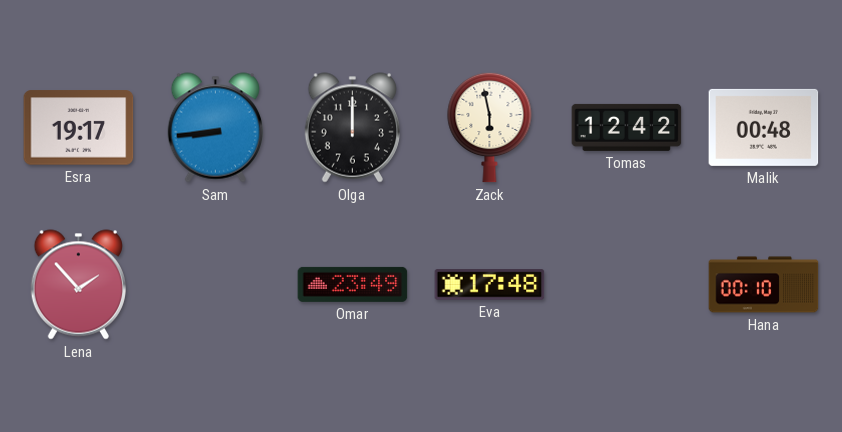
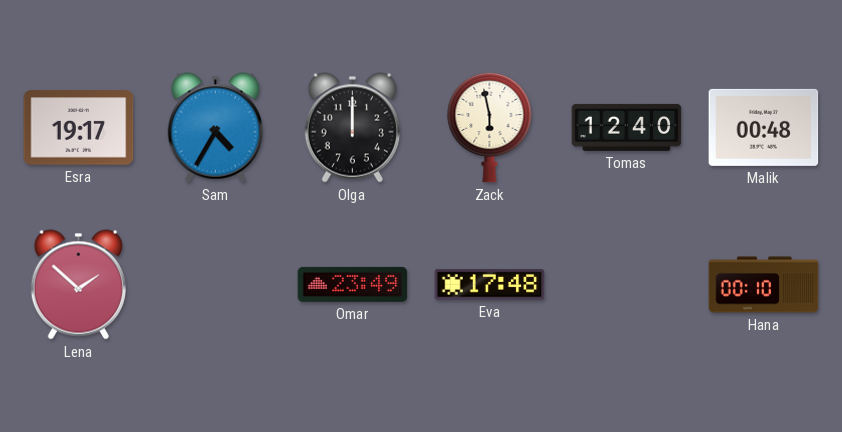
Sam: 8:44 -> 4:35 (215, 128)
Tomas: 12:42 -> 12:40 (627, 127)
Lena: 1:53 -> 1:52 (78, 285)
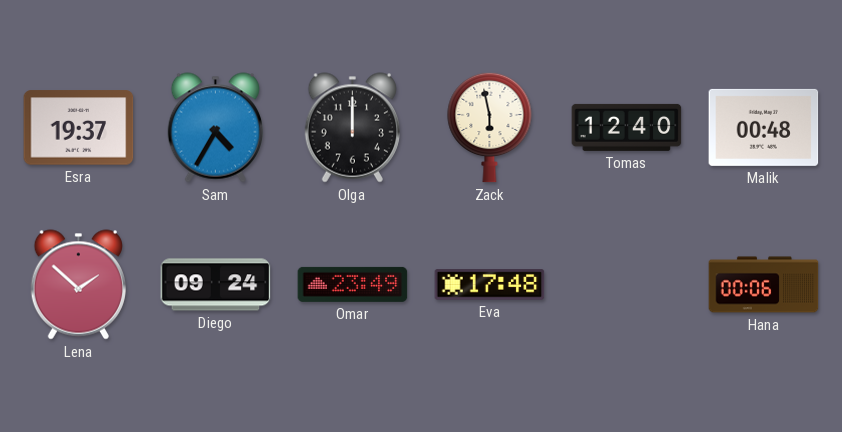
Esra: 19:17 -> 19:37 (79, 128)
Diego: none -> 09:24 (216, 285)
Hana: 00:10 -> 00:06 (764, 285)
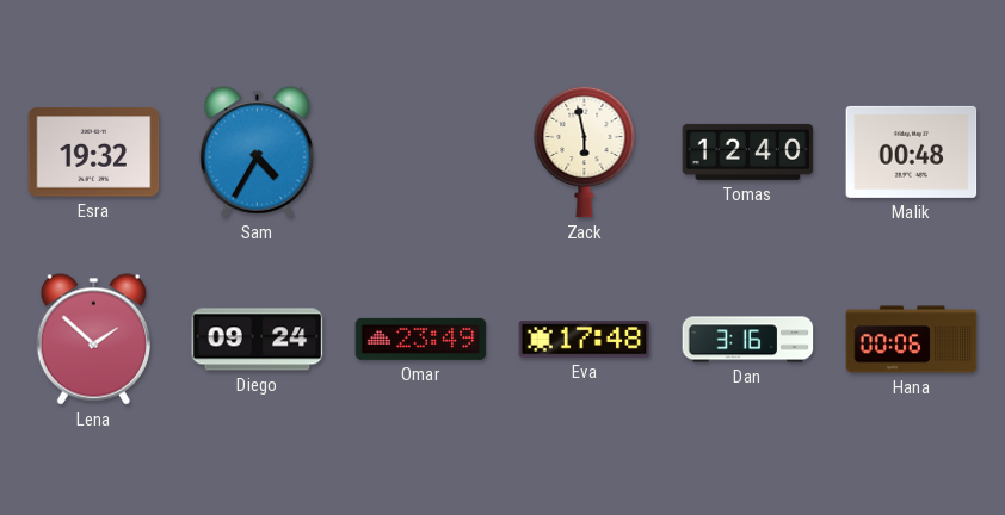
Esra: 19:37 -> 19:32 (94, 153)
Olga: 12:00 -> none (352, 128)
Dan: none -> 3:16 (748, 340)
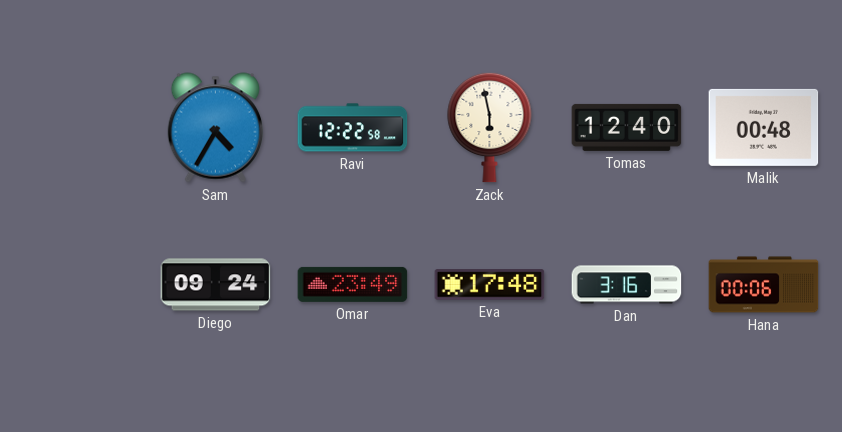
Esra: 19:32 -> none (94, 153)
Ravi: none -> 12:22 (353, 128)
Lena: 1:52 -> none (93, 340)
